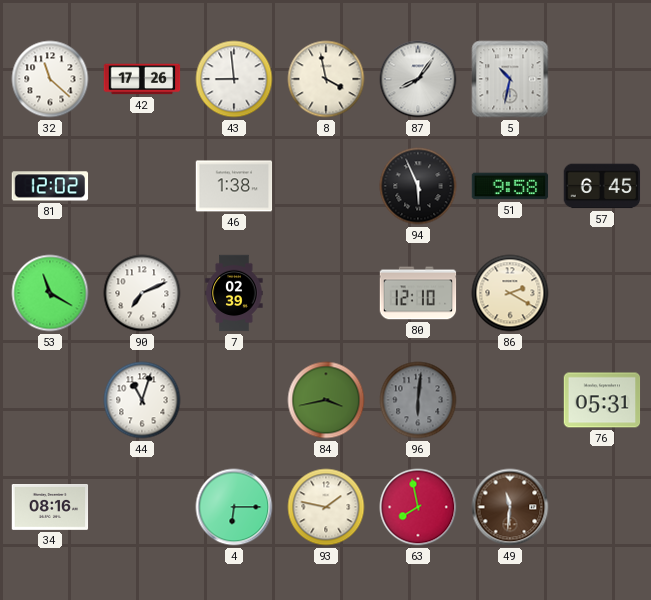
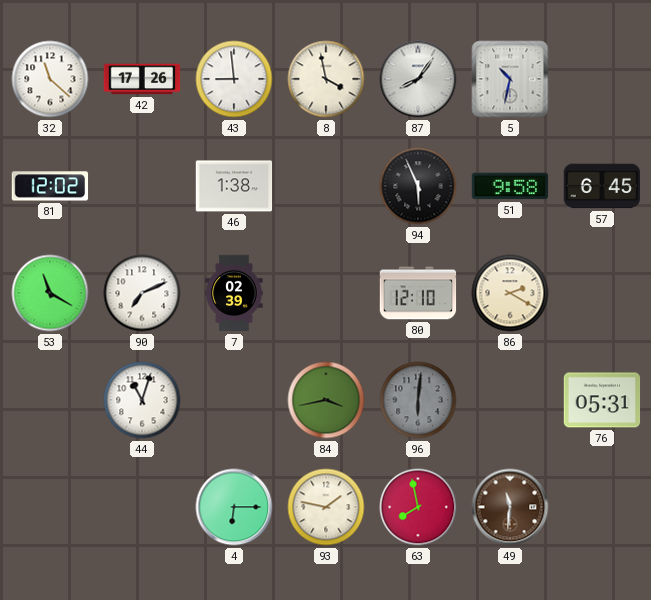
34: 08:16 -> none (50, 508)
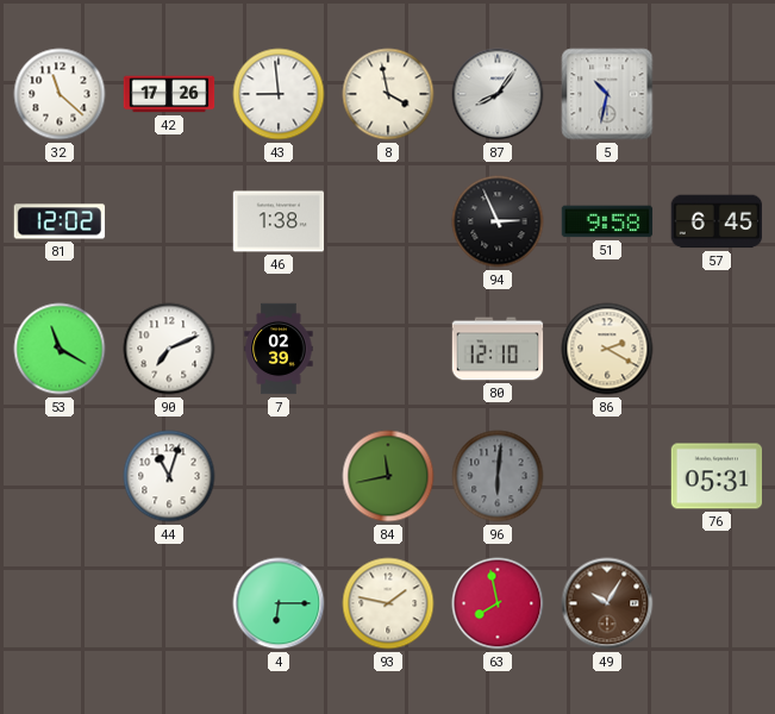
94: 5:56 -> 2:56 (498, 221)
84: 3:43 -> 11:43 (388, 476)
49: 11:31 -> 10:05 (607, 603)
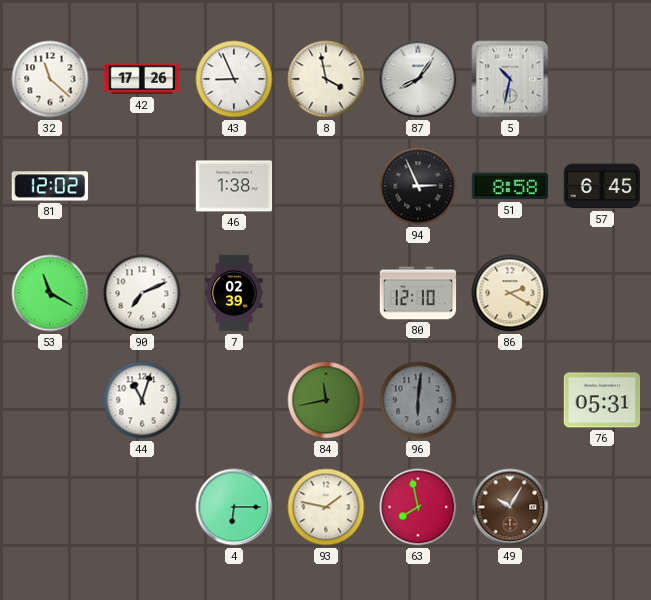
43: 8:59 -> 8:56 (234, 79)
51: 9:58 -> 8:58 (510, 186)
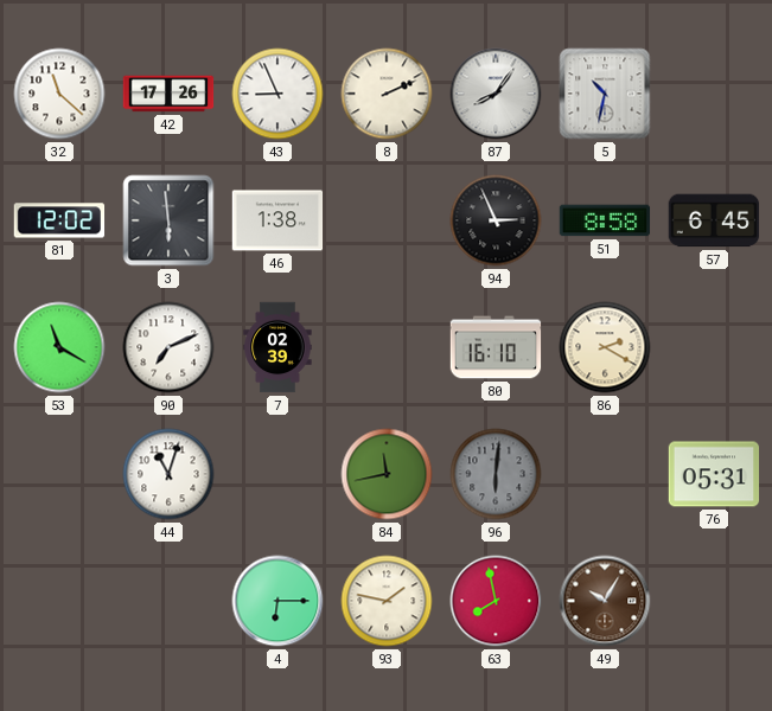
8: 3:58 -> 2:11 (387, 94)
3: none -> 5:59 (168, 220)
80: 12:10 -> 16:10 (496, 347)
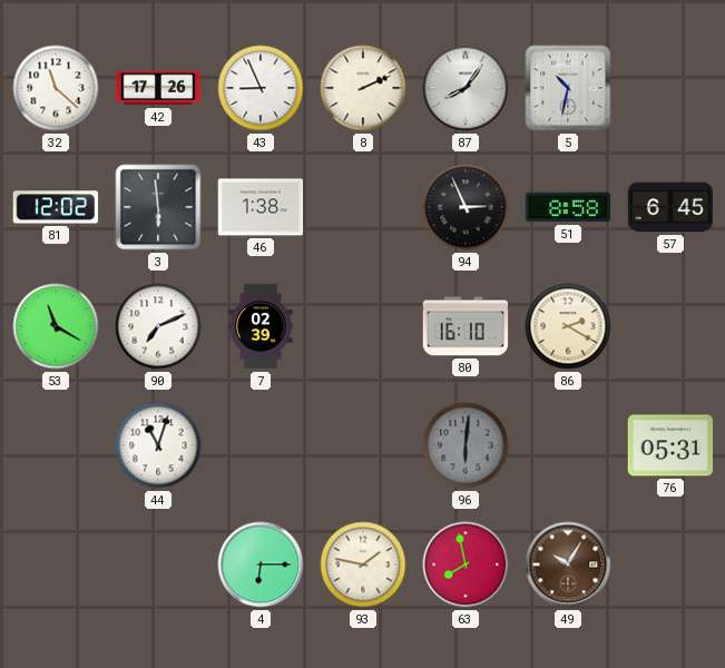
84: 11:43 -> none (387, 474)
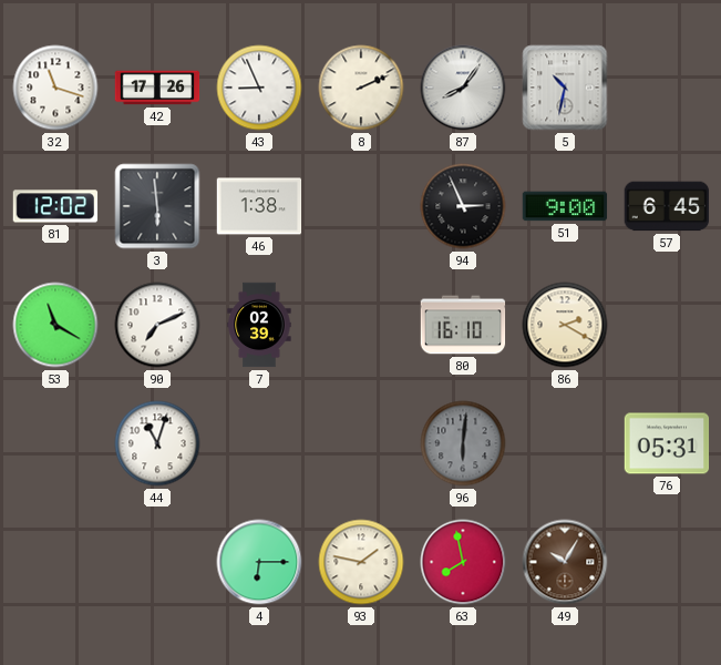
32: 11:22 -> 11:18 (55, 88)
51: 8:58 -> 9:00 (565, 206)
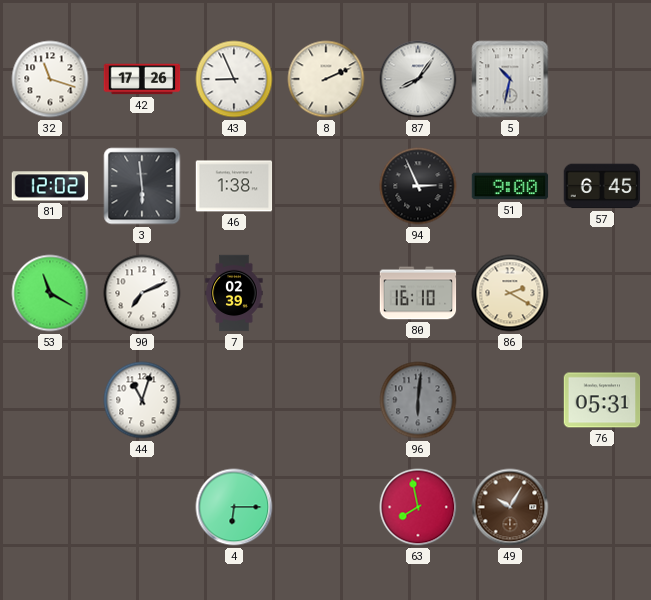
93: 1:47 -> none (361, 562)
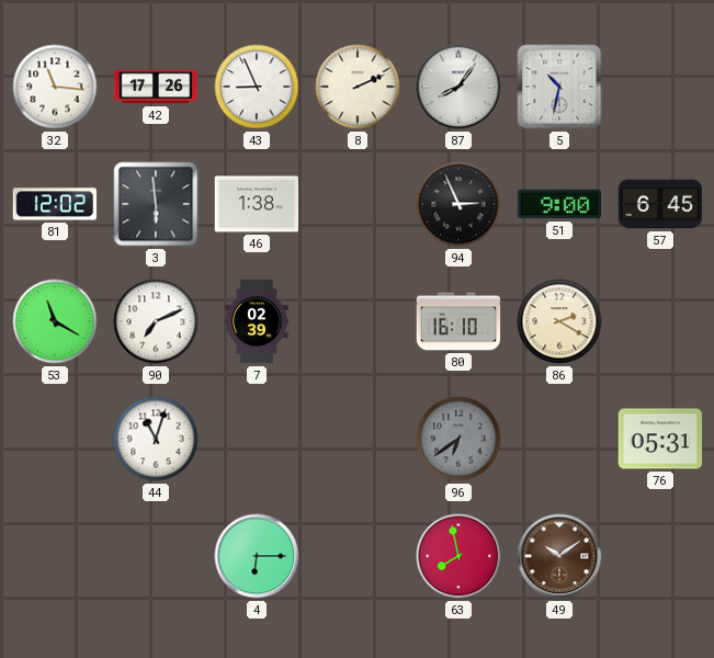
32: 11:18 -> 11:16 (55, 87)
96: 6:01 -> 6:39 (458, 439)
49: 10:05 -> 10:09 (559, 556)
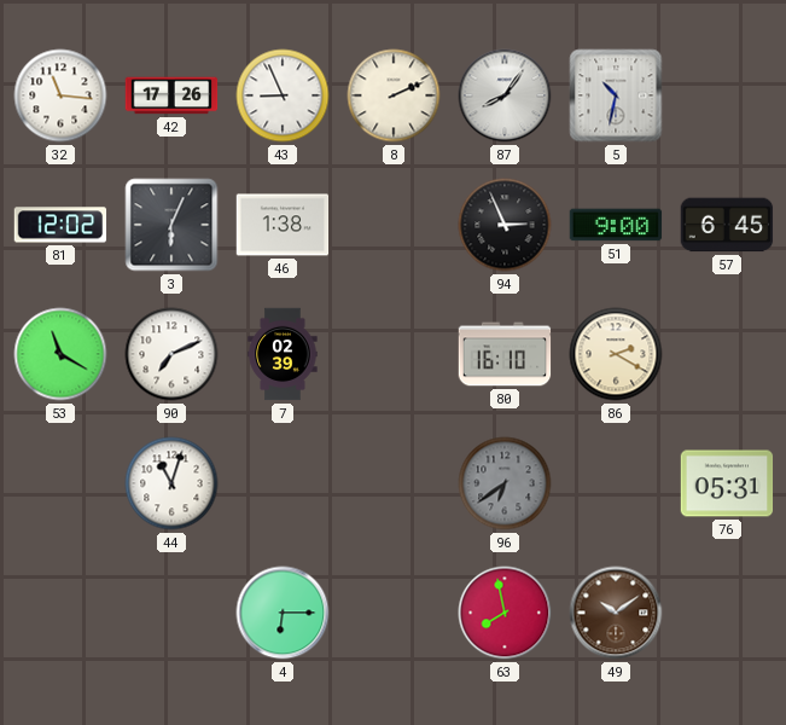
3: 5:59 -> 6:04 (171, 225)
